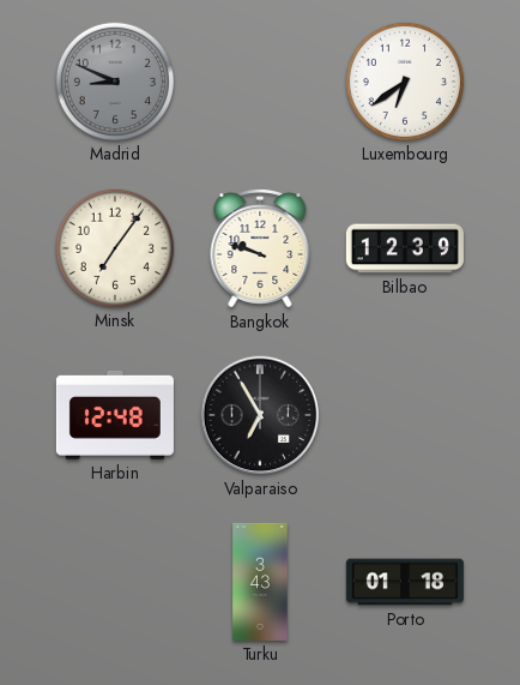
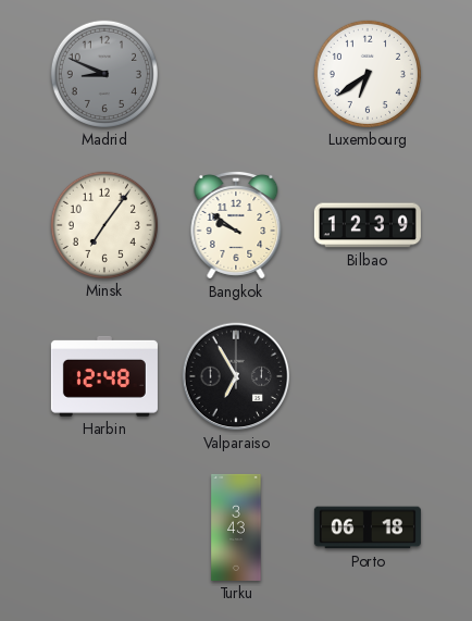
Bangkok: 9:48 -> 9:51 (236, 225)
Porto: 01:18 -> 06:18 (368, 527)
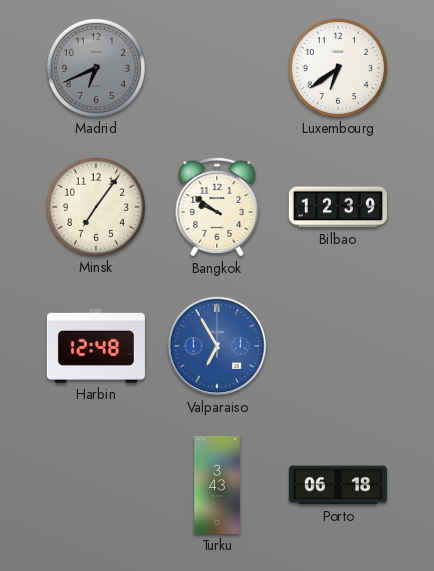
Madrid: 8:49 -> 6:41 (96, 68)
Valparaiso dial: black -> blue (217, 346)
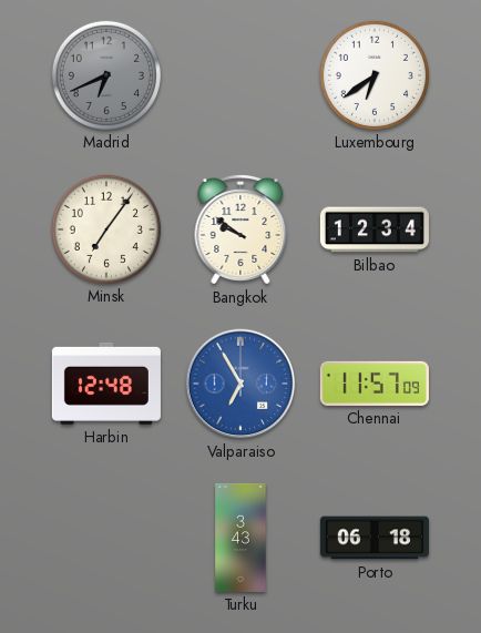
Bilbao: 12:39 -> 12:34 (375, 229)
Chennai: none -> 11:57 (375, 384)
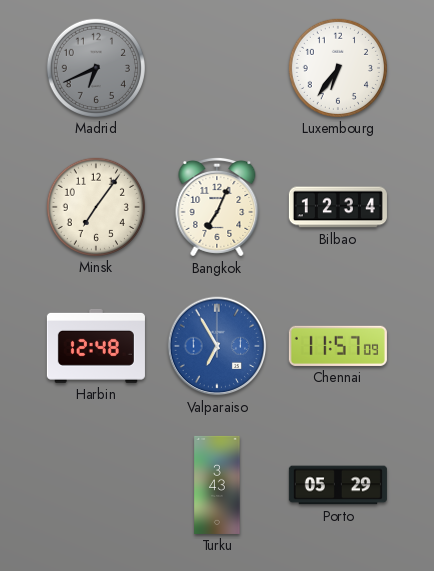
Luxembourg: 6:39 -> 6:36 (338, 68)
Bangkok: 9:51 -> 7:04 (217, 207)
Porto: 06:18 -> 05:29 (338, 485)
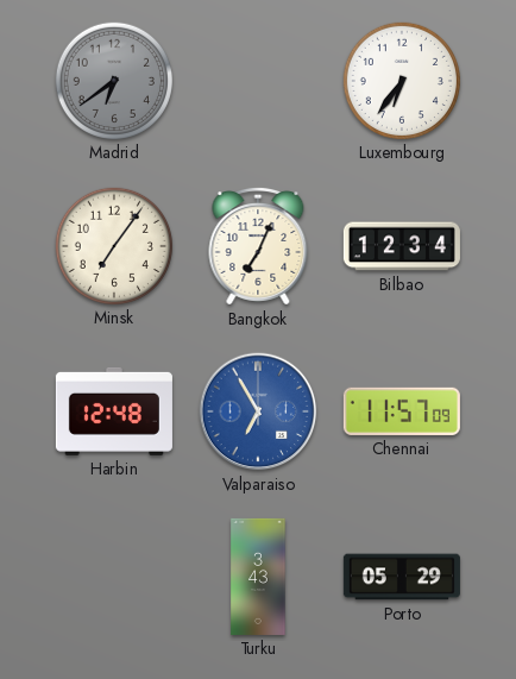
Madrid: 6:41 -> 6:39 (114, 81)
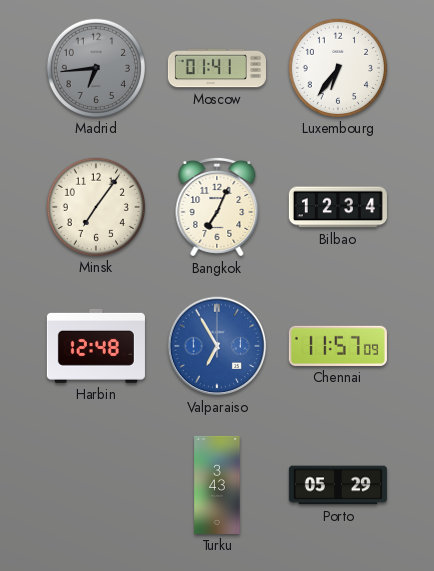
Madrid: 6:39 -> 6:44 (96, 68)
Moscow: none -> 01:41 (217, 68)
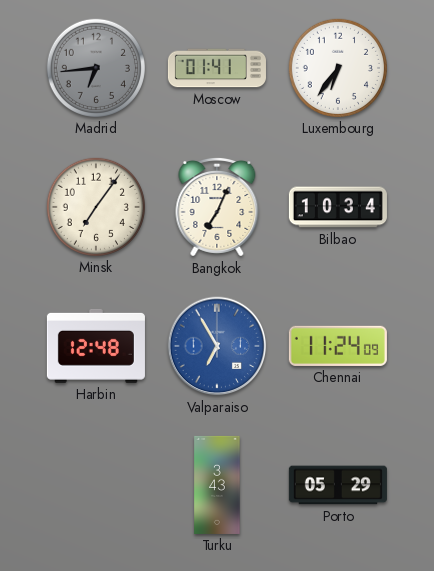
Bilbao: 12:34 -> 10:34 (338, 207)
Chennai: 11:57 -> 11:24 (338, 346)
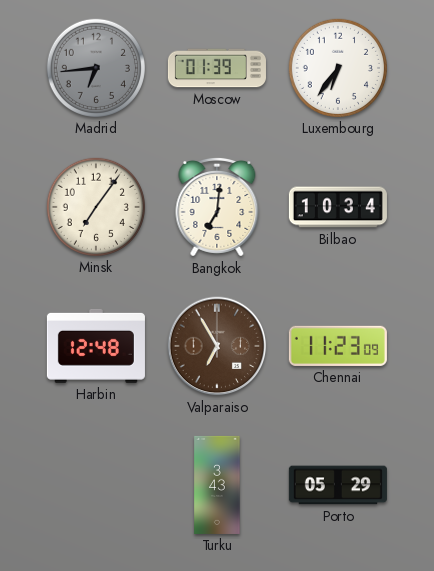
Moscow: 01:41 -> 01:39 (217, 68)
Bangkok: 7:04 -> 7:01 (217, 207)
Valparaiso dial: blue -> brown (217, 346)
Chennai: 11:24 -> 11:23 (338, 346)
